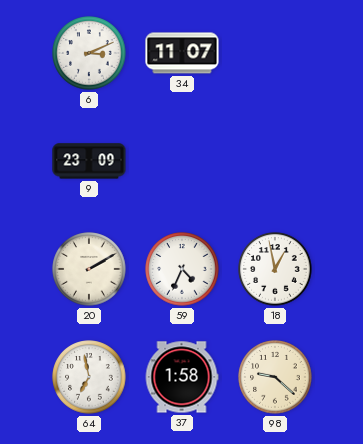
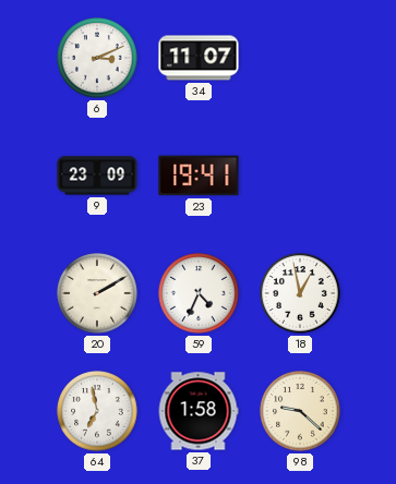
23: none -> 19:41 (199, 176)
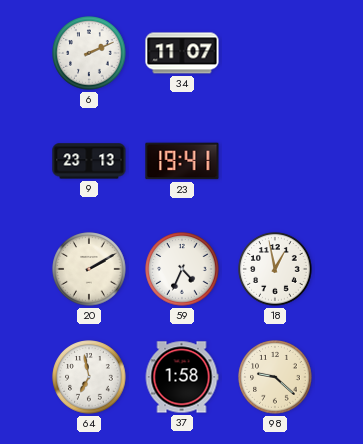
6: 3:11 -> 2:11 (89, 53)
9: 23:09 -> 23:13 (89, 161)
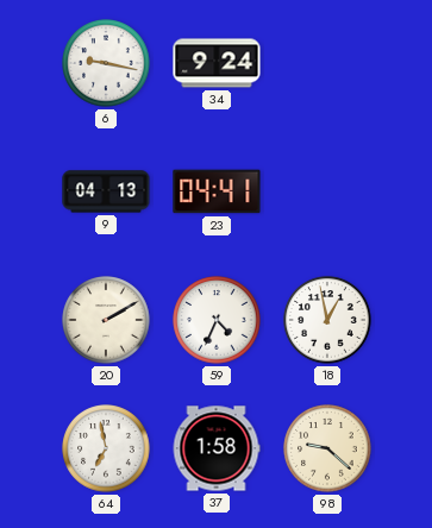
6: 2:11 -> 9:17 (106, 63)
34: 11:07 -> 9:24 (217, 63)
9: 23:13 -> 04:13 (106, 191)
23: 19:41 -> 04:41 (217, 191)
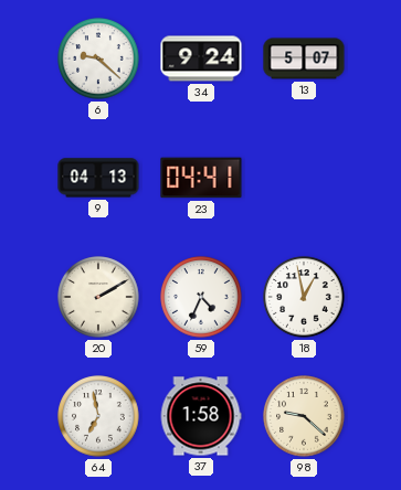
6: 9:17 -> 9:22 (98, 58)
13: none -> 5:07 (304, 58)
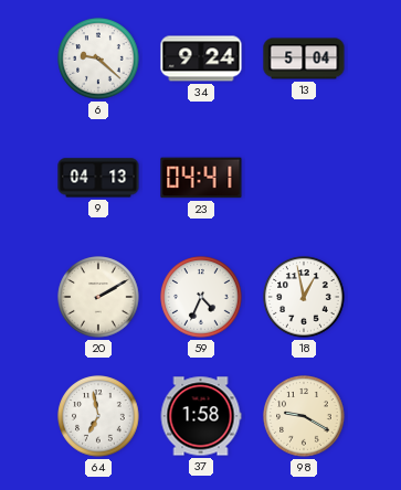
13: 5:07 -> 5:04 (304, 58)
98: 9:22 -> 9:20 (304, 416)
